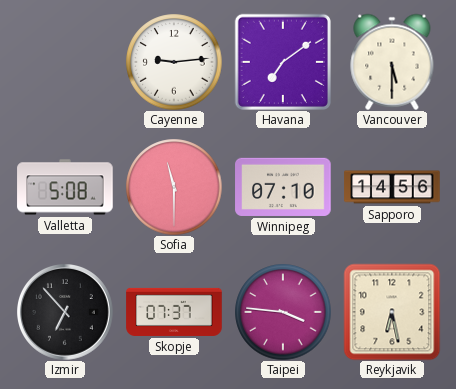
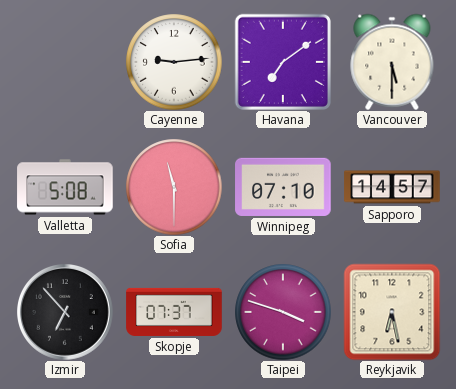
Sapporo: 14:56 -> 14:57 (392, 187)
Taipei: 3:46 -> 3:48 (283, 312)
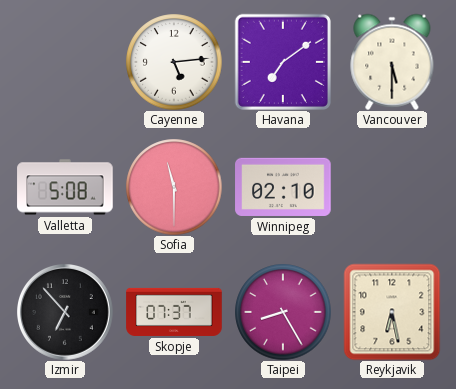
Cayenne: 9:14 -> 5:14 (174, 62)
Winnipeg: 07:10 -> 02:10 (283, 187)
Sapporo: 14:57 -> none (392, 187)
Taipei: 3:48 -> 8:25 (283, 312)
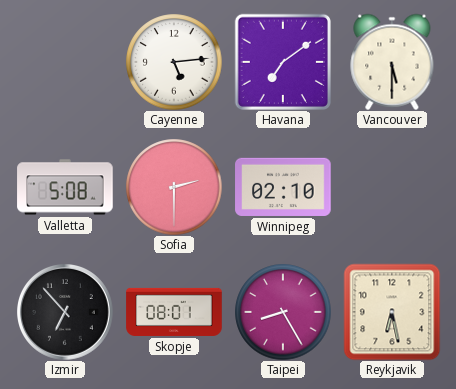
Sofia: 11:30 -> 2:30 (174, 187)
Skopje: 07:37 -> 08:01 (174, 312)
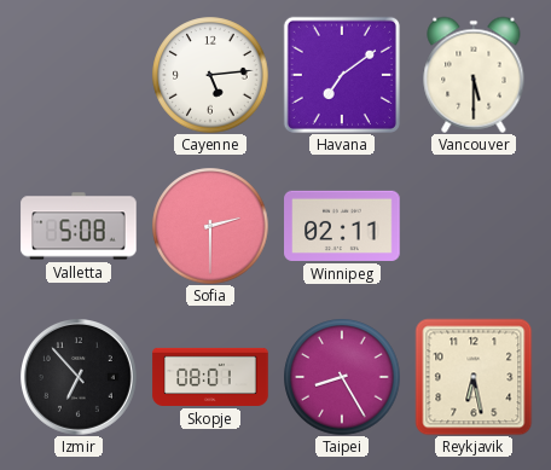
Winnipeg: 02:10 -> 02:11 (342, 226)
